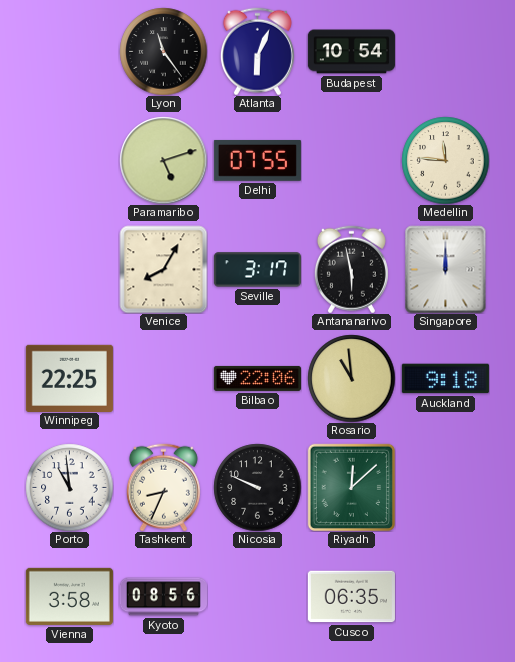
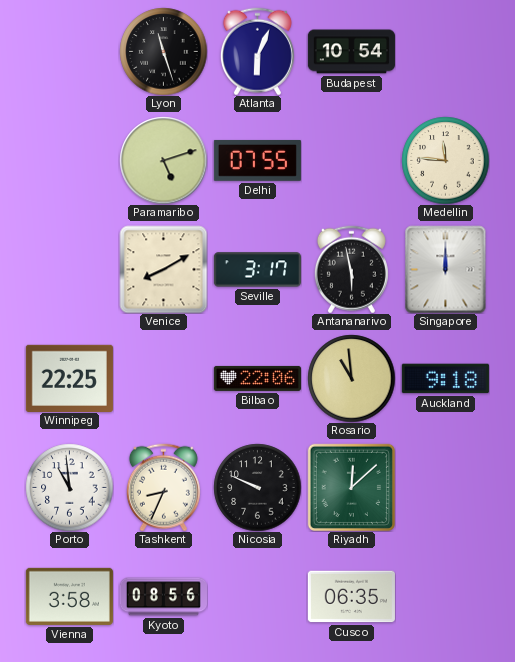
Lyon: 11:24 -> 11:27 (163, 51)
Venice: 8:05 -> 8:10 (163, 269)
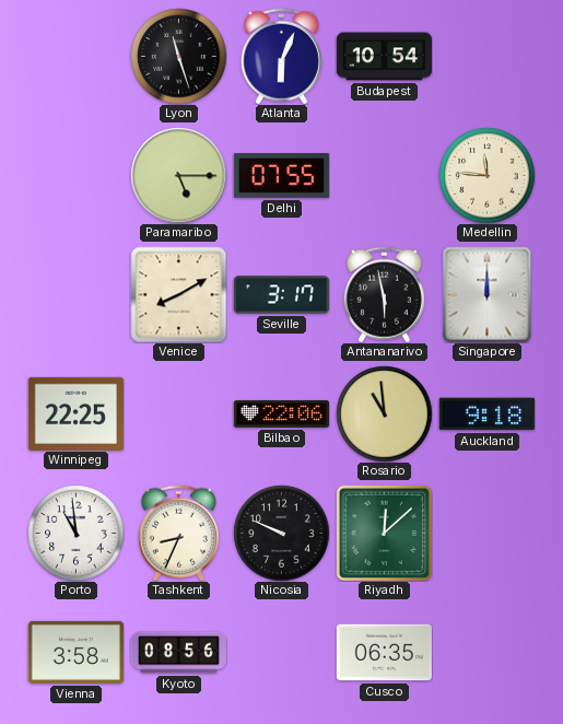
Paramaribo: 5:12 -> 5:15 (178, 175)
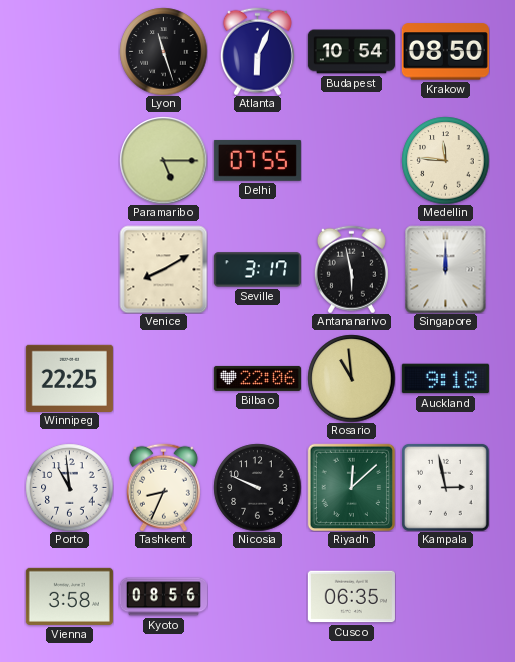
Krakow: none -> 08:50 (445, 52)
Kampala: none -> 2:58 (445, 487)
